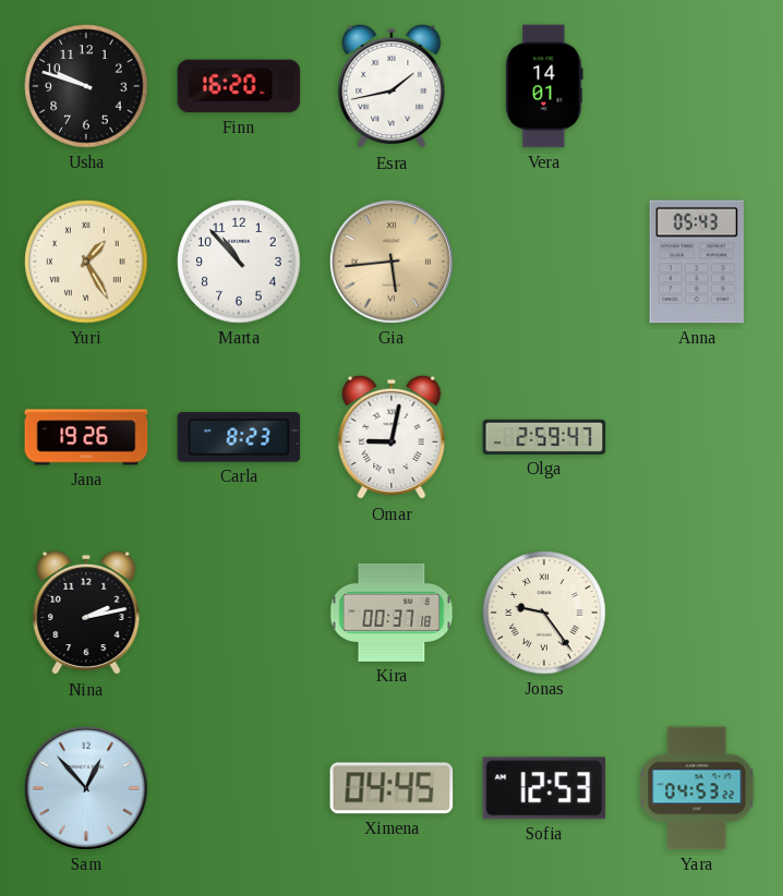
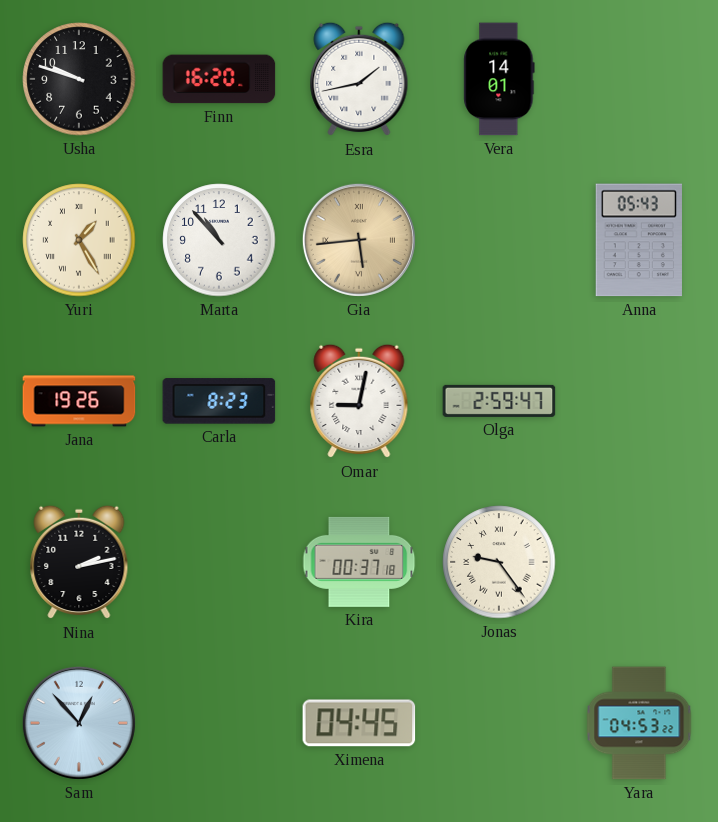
Sofia: 12:53 -> none (544, 788)
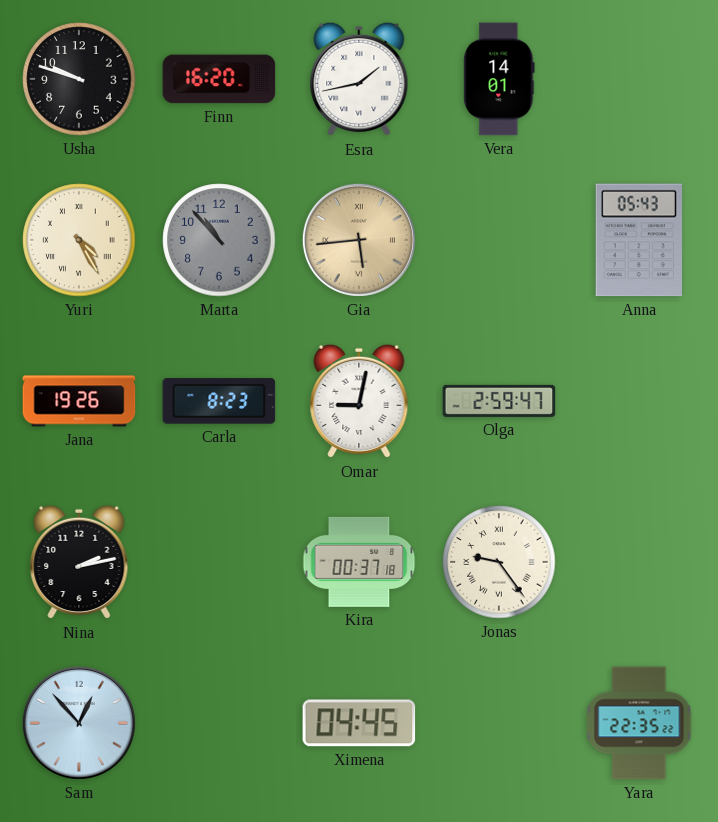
Yuri: 1:25 -> 4:25 (79, 240)
Marta dial: white -> grey (219, 240)
Yara: 04:53 -> 22:35 (639, 723)
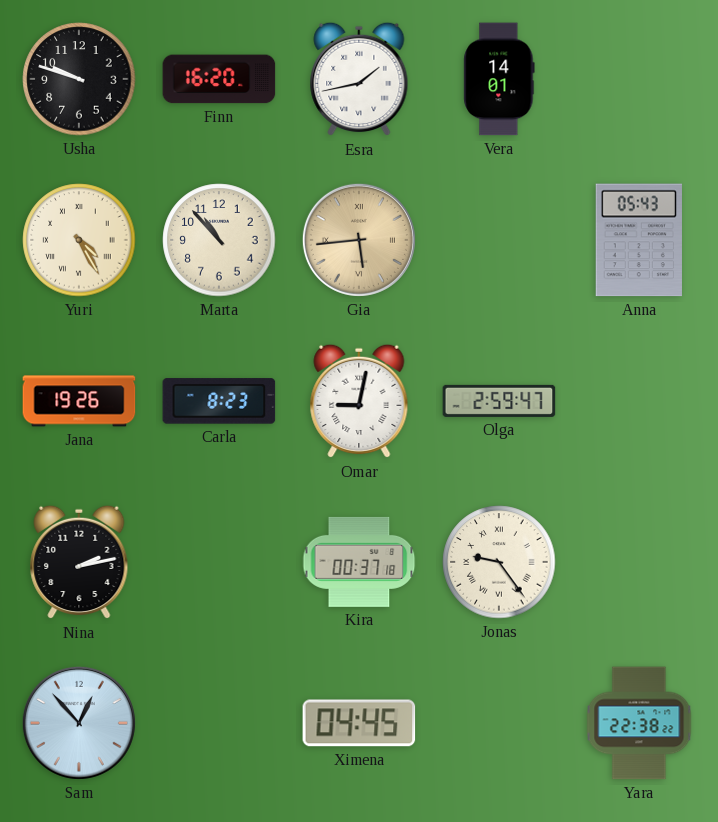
Marta dial: grey -> cream (219, 240)
Yara: 22:35 -> 22:38 (639, 723)
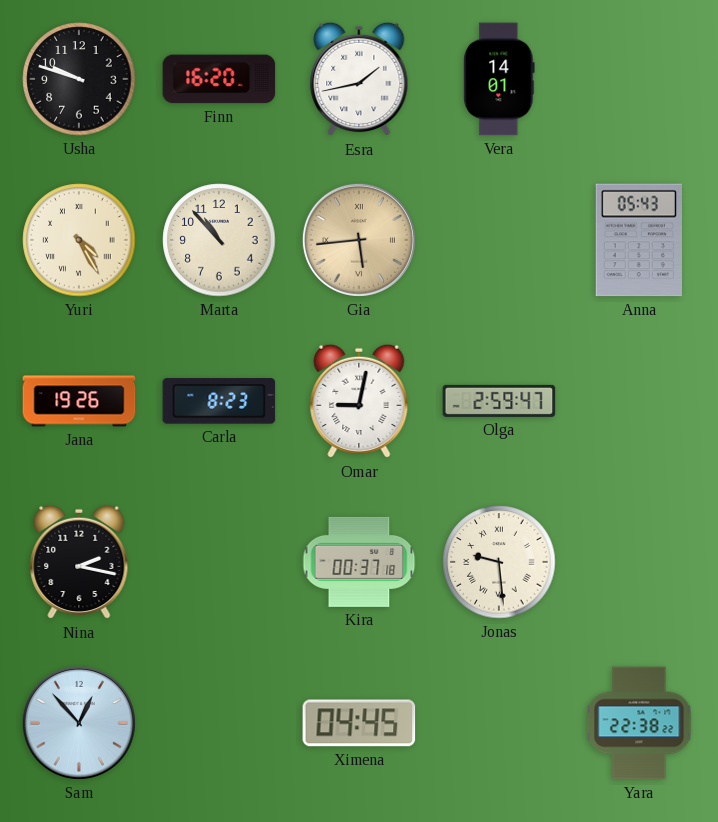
Nina: 2:13 -> 2:17 (79, 562)
Jonas: 9:24 -> 9:29 (499, 562)
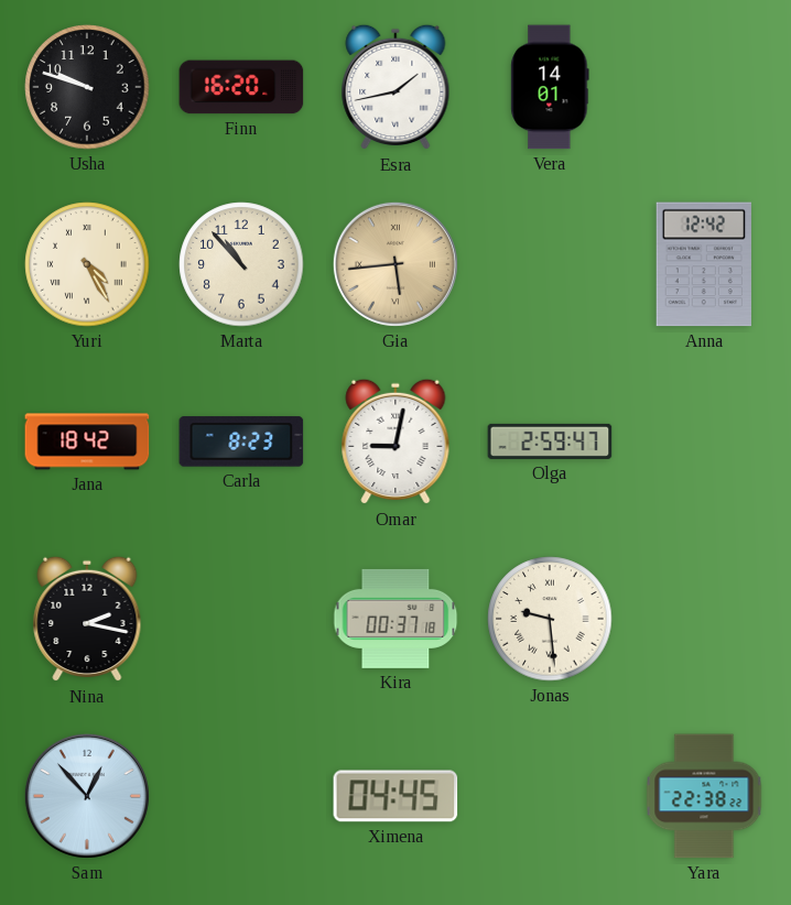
Anna: 05:43 -> 12:42 (704, 264)
Jana: 19:26 -> 18:42 (87, 441)
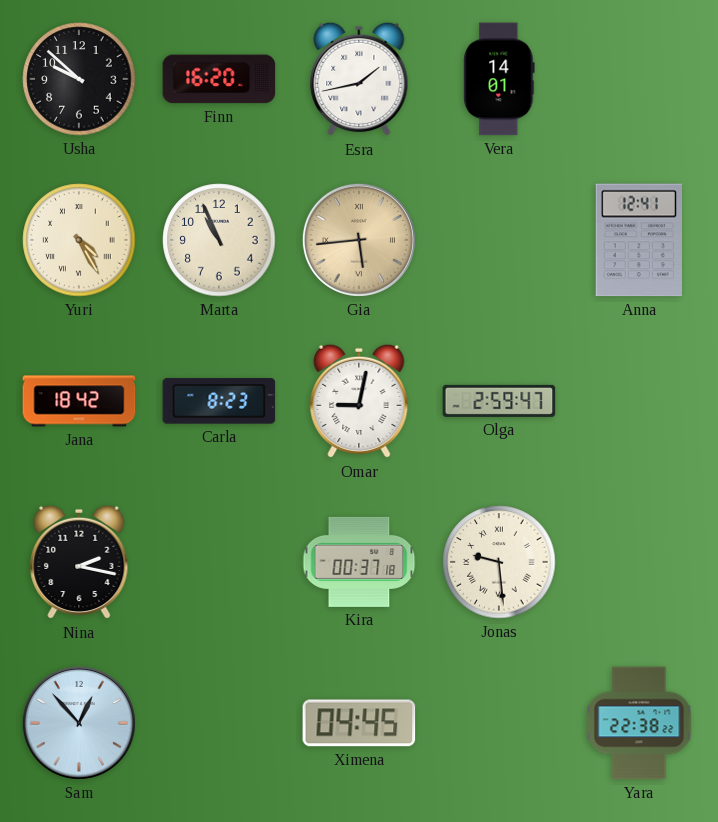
Usha: 9:48 -> 9:52 (79, 79)
Marta: 10:53 -> 10:56 (219, 240)
Anna: 12:42 -> 12:41 (639, 240)
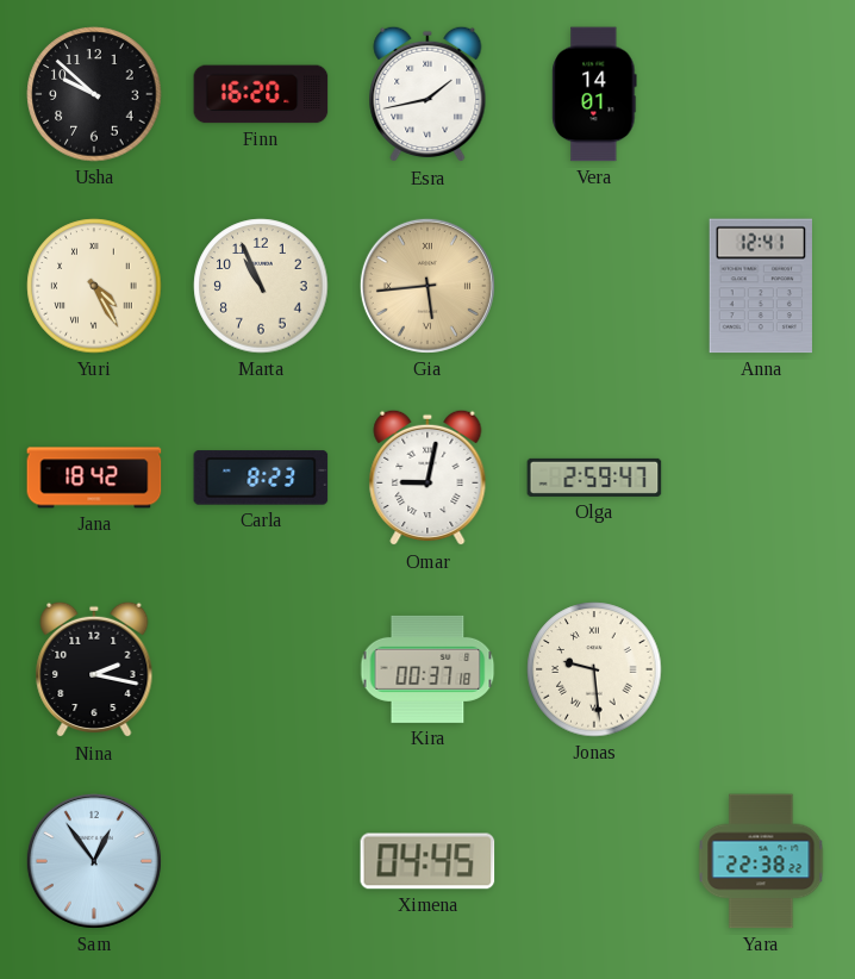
Sam: 12:53 -> 12:54 (94, 861)
